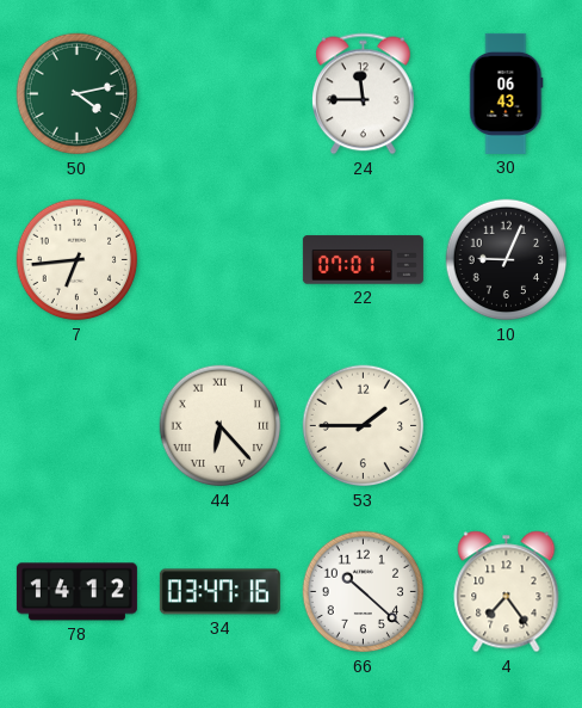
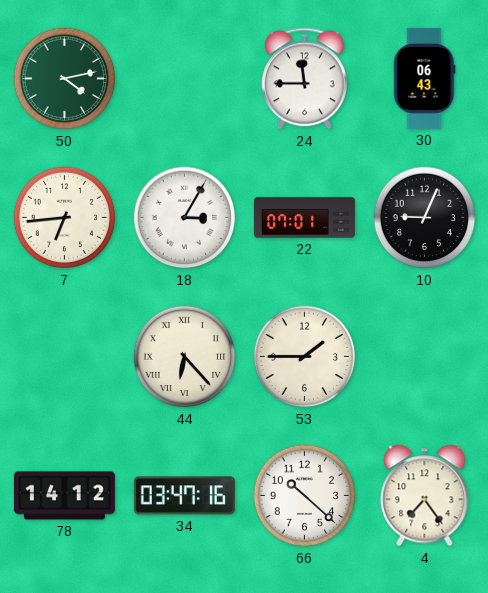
18: none -> 3:05 (185, 218)
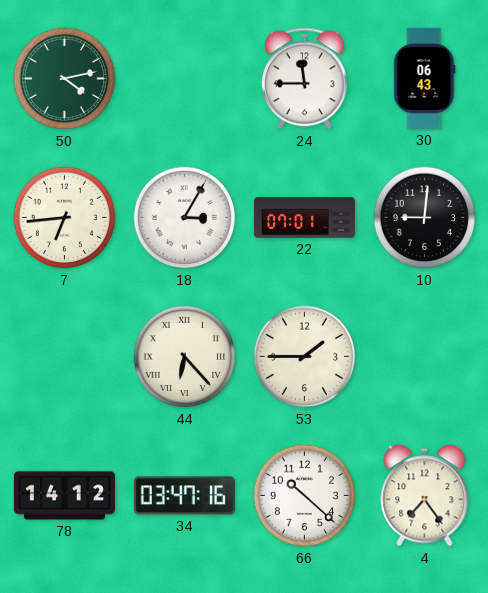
10: 9:04 -> 9:01 (425, 218)
